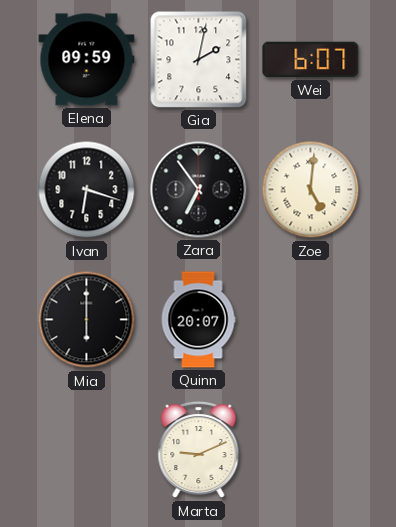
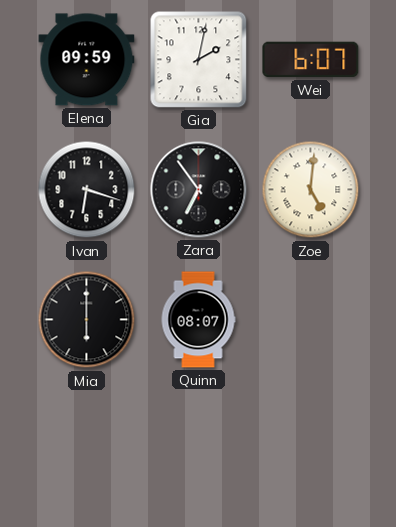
Quinn: 20:07 -> 08:07 (198, 320)
Marta: 9:11 -> none (199, 450)
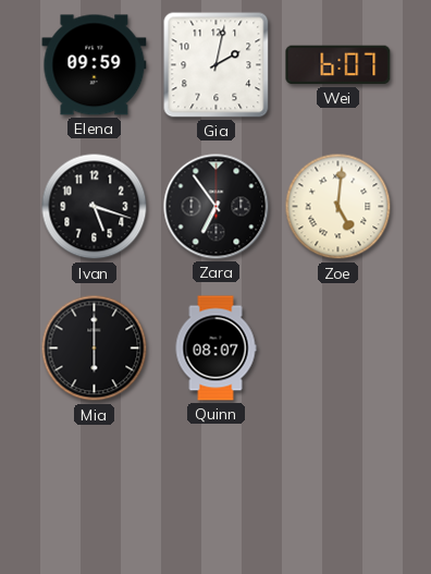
Ivan: 6:18 -> 5:18 (95, 207)
